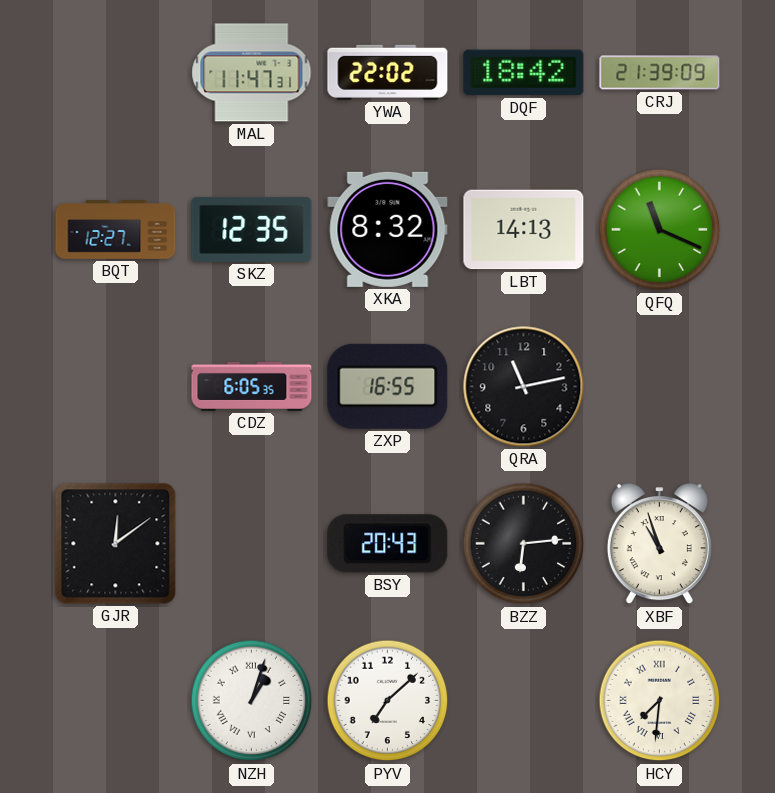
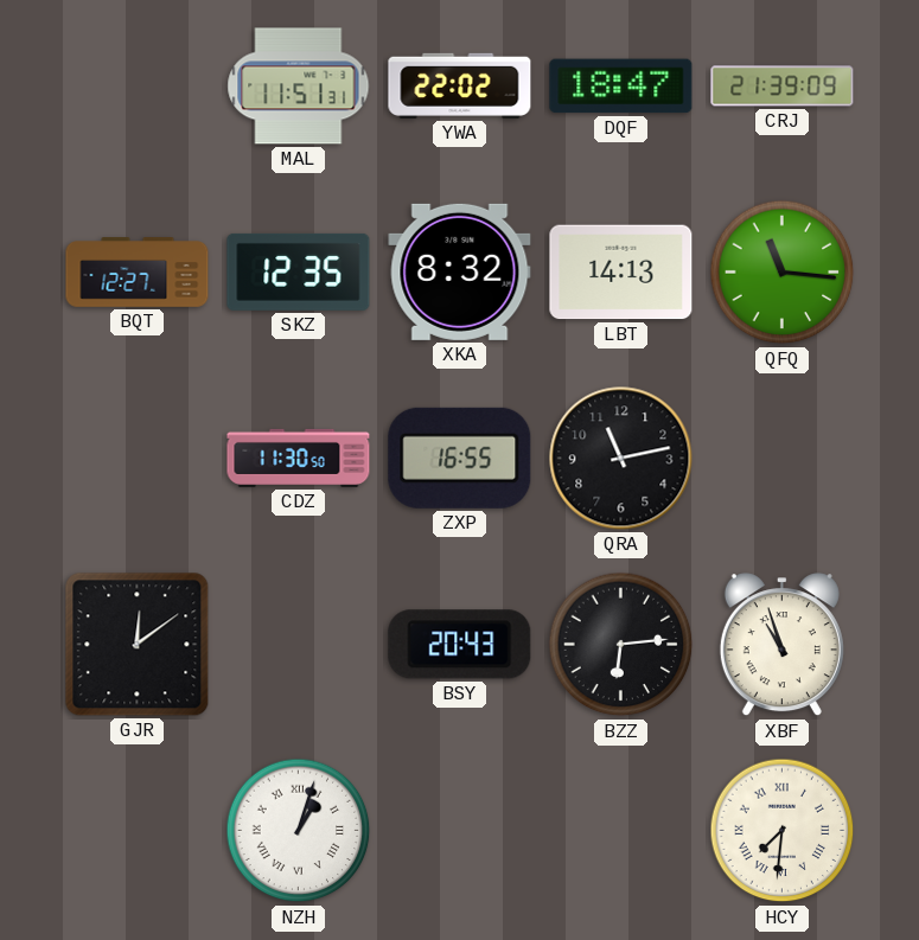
MAL: 11:47 -> 11:51 (299, 87)
DQF: 18:42 -> 18:47 (621, 87)
QFQ: 11:19 -> 11:16 (783, 273)
CDZ: 6:05 -> 11:30 (299, 458)
PYV: 7:08 -> none (388, 701)
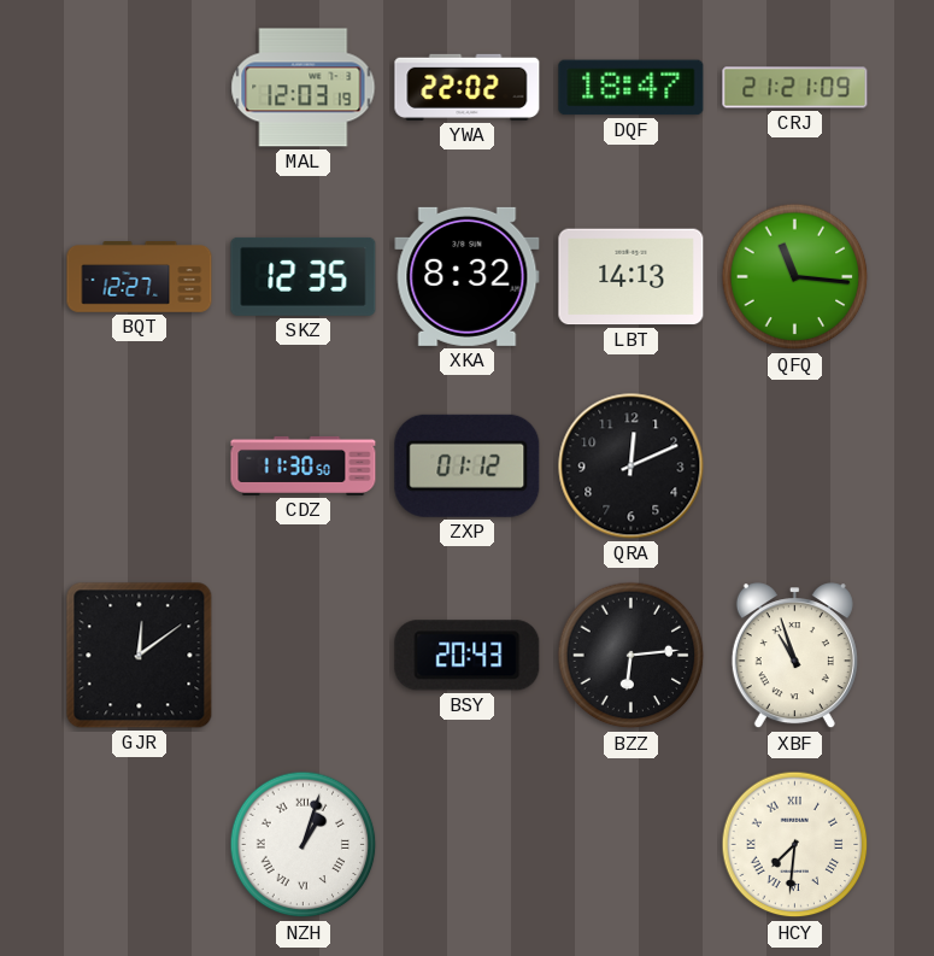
MAL: 11:51 -> 12:03 (304, 88)
CRJ: 21:39 -> 21:21 (795, 88)
ZXP: 16:55 -> 01:12 (468, 465)
QRA: 11:13 -> 12:11 (632, 467)
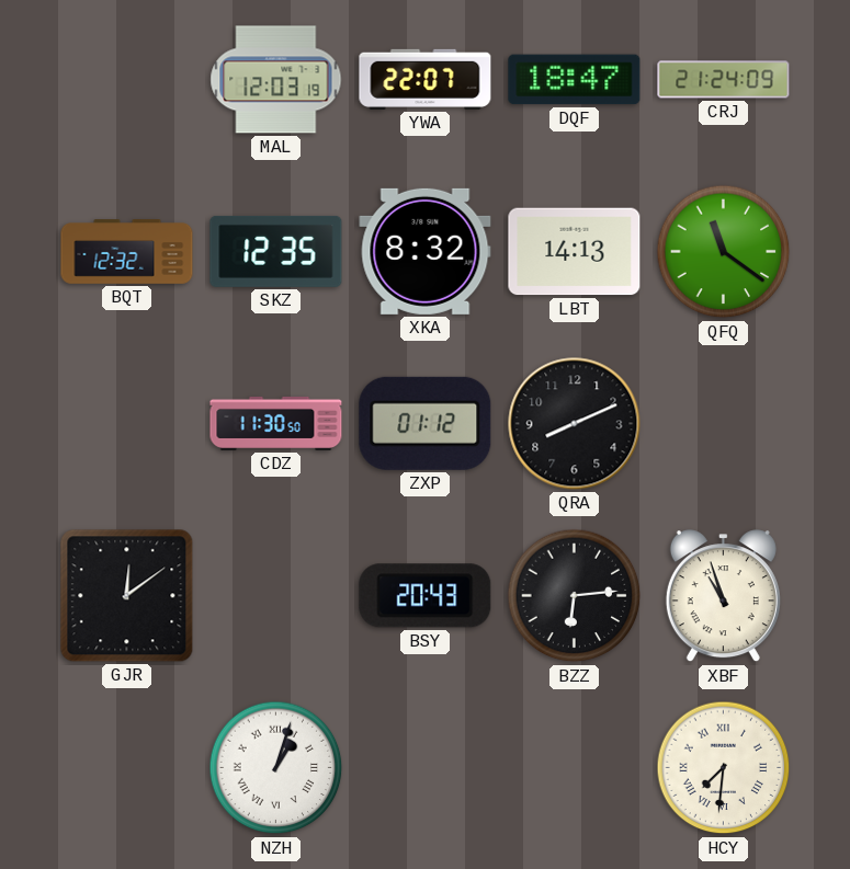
YWA: 22:02 -> 22:07 (426, 79)
CRJ: 21:21 -> 21:24 (724, 80)
BQT: 12:27 -> 12:32 (127, 252)
QFQ: 11:16 -> 11:21 (724, 252)
QRA: 12:11 -> 8:11 (575, 424)
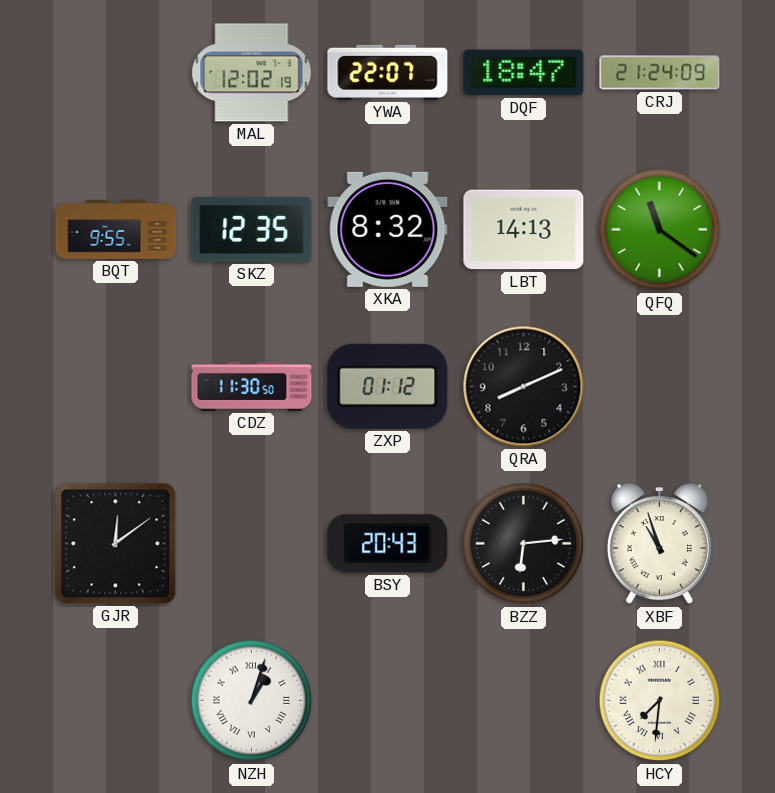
MAL: 12:03 -> 12:02 (252, 73)
BQT: 12:32 -> 9:55 (116, 230)
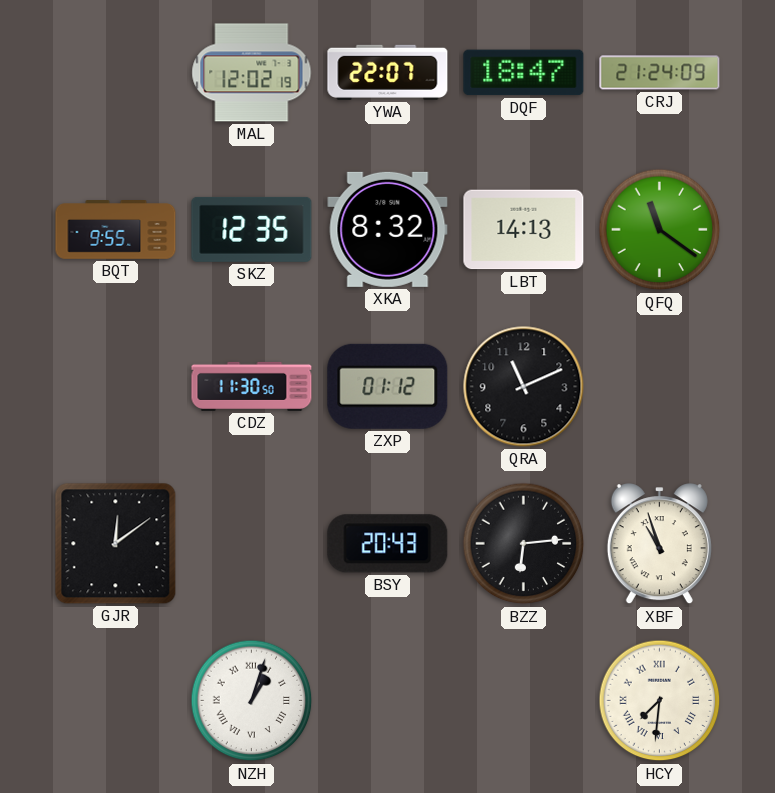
QRA: 8:11 -> 11:11 (524, 387)
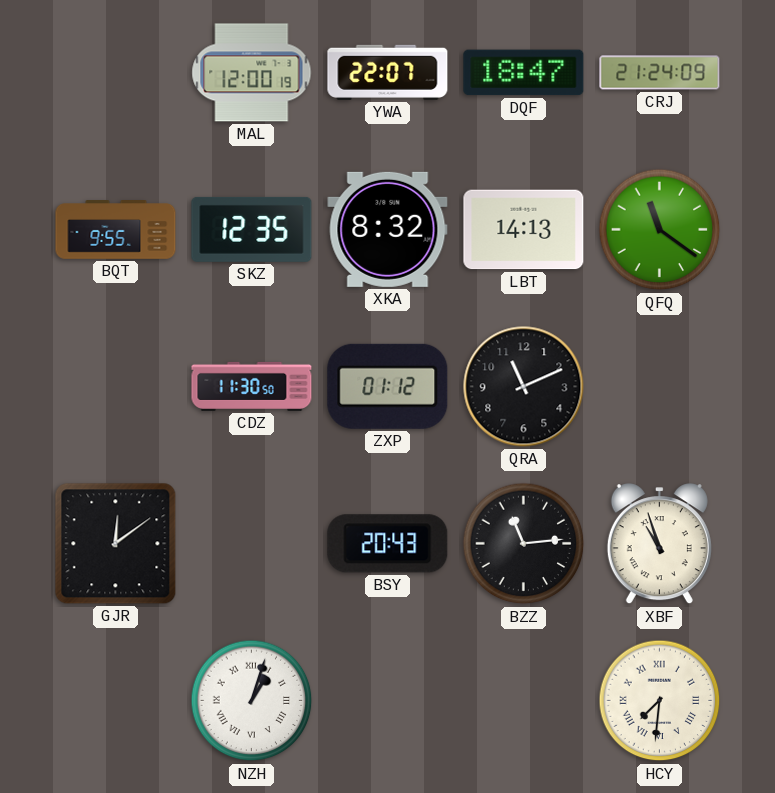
MAL: 12:02 -> 12:00 (252, 73)
BZZ: 6:14 -> 11:14 (524, 544)
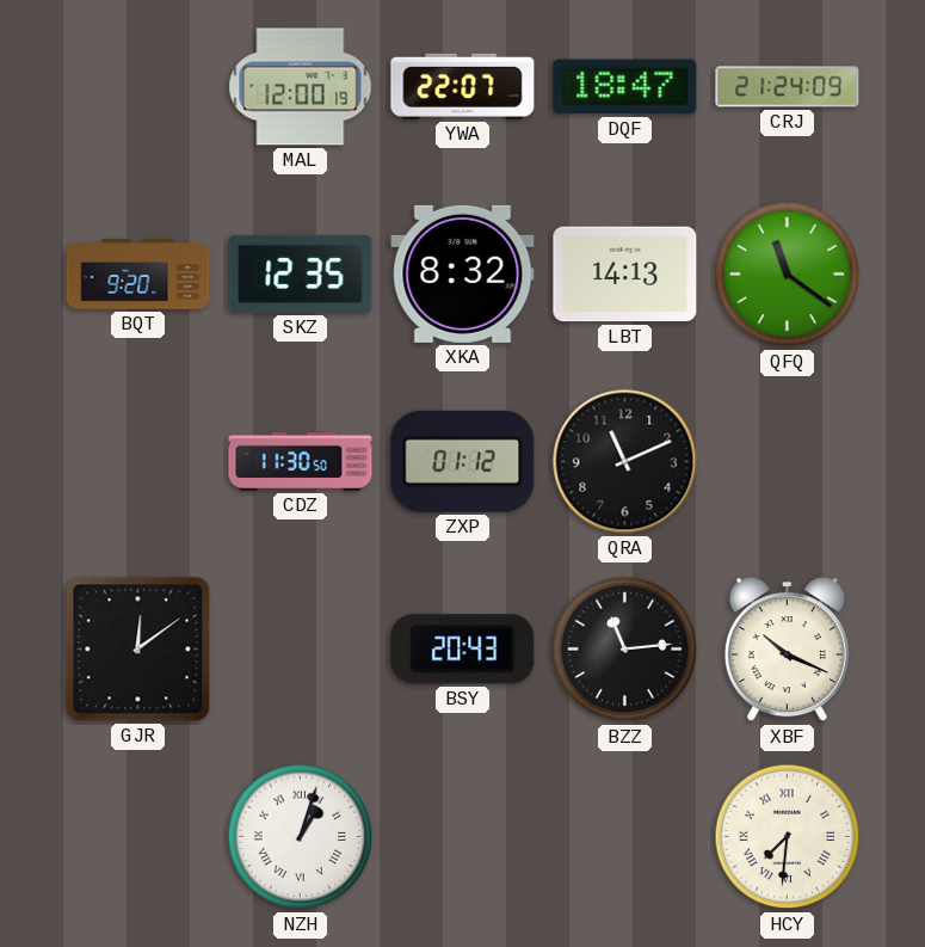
BQT: 9:55 -> 9:20 (138, 275)
XBF: 10:57 -> 10:19 (787, 650)
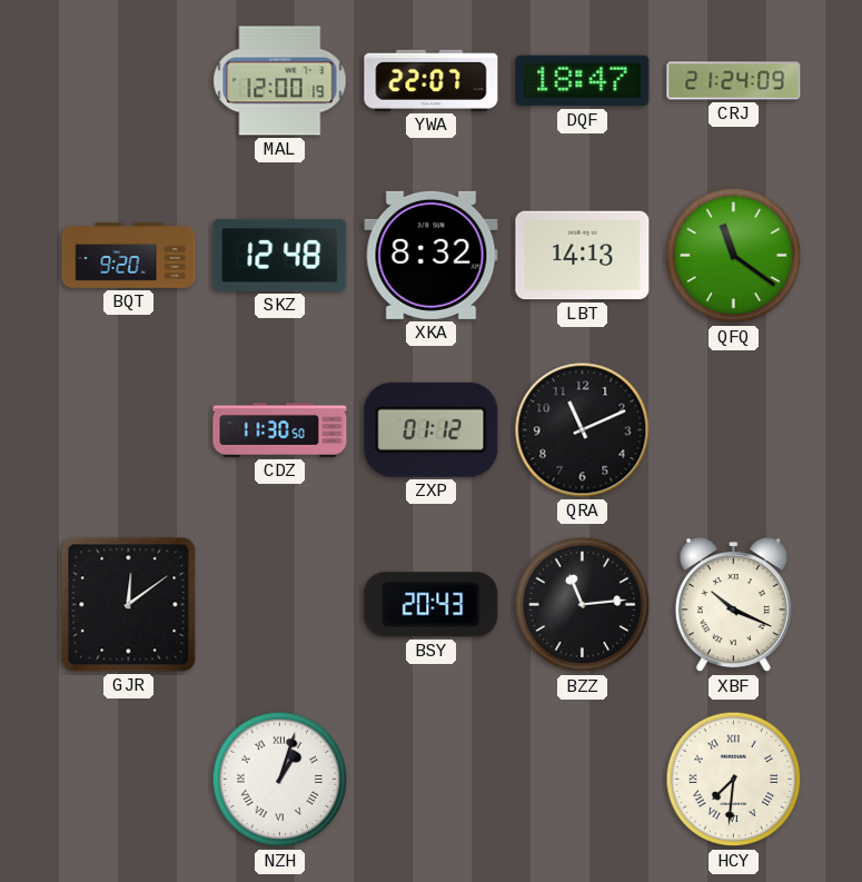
SKZ: 12:35 -> 12:48 (280, 255)
